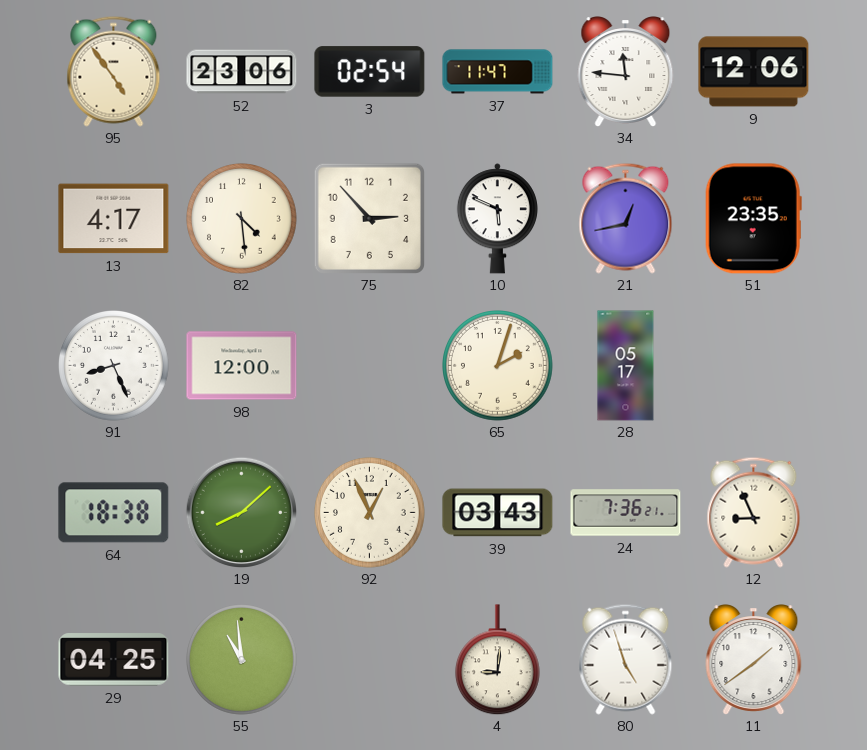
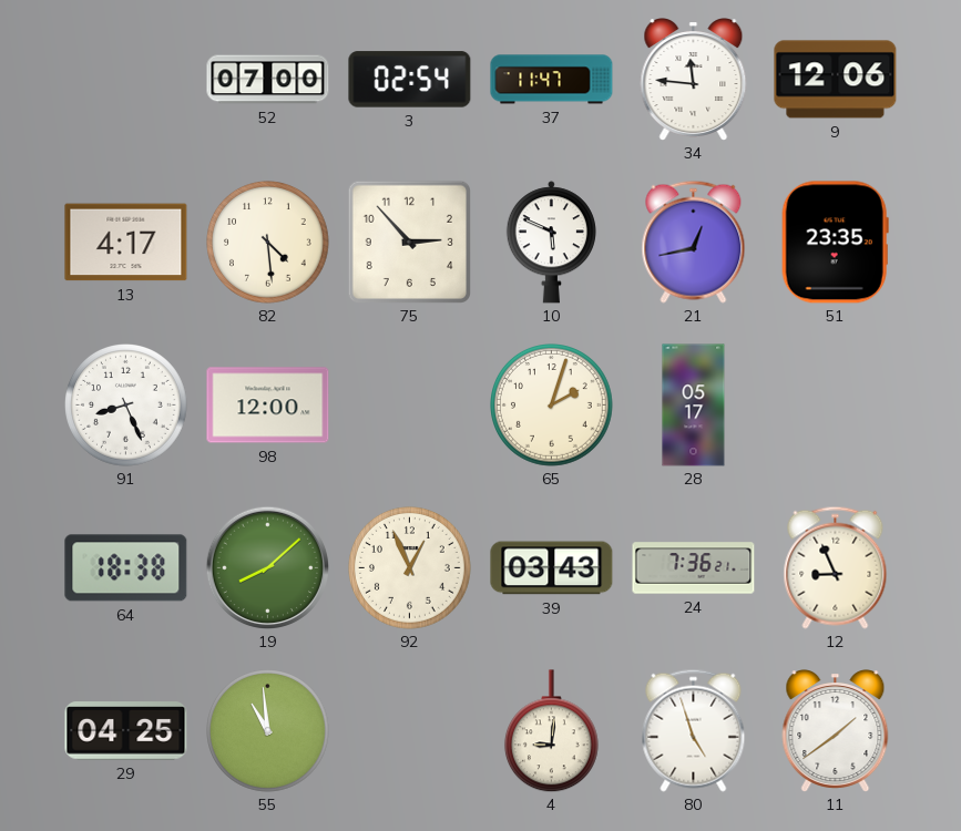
95: 4:54 -> none (114, 71)
52: 23:06 -> 07:00 (268, 80)
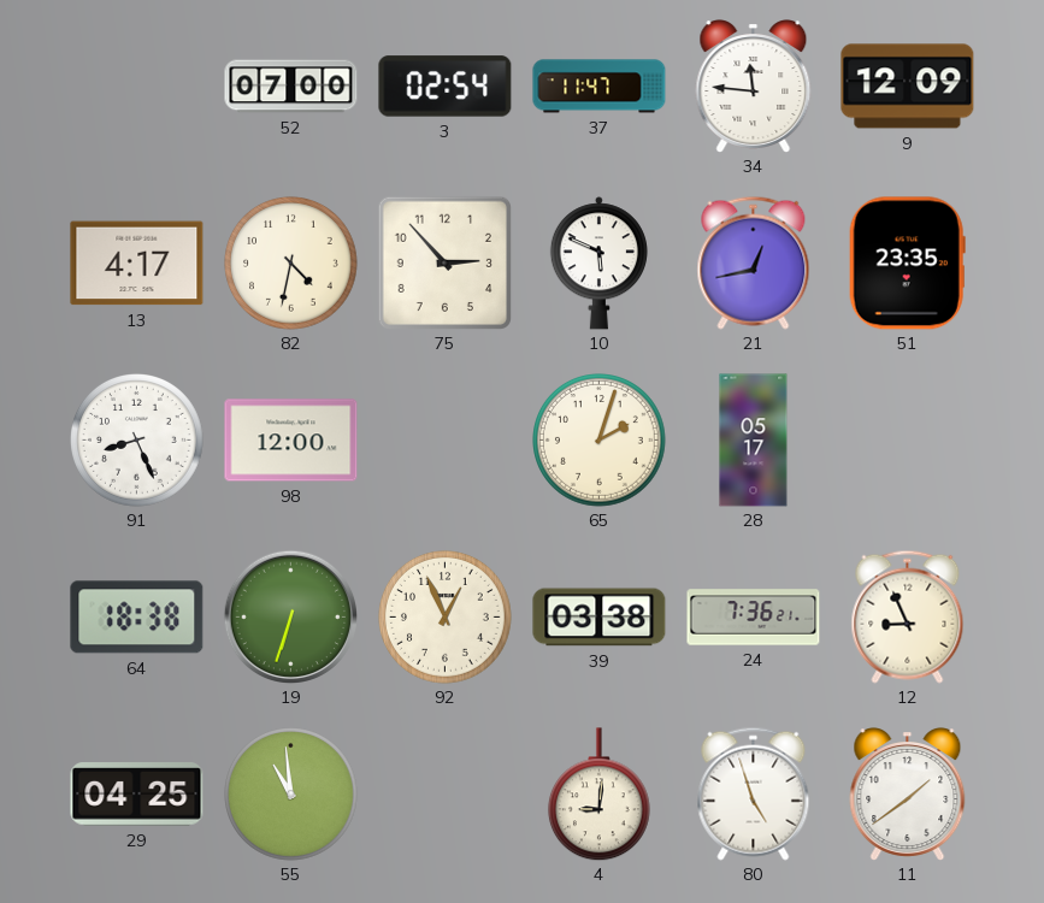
9: 12:06 -> 12:09 (908, 87)
82: 4:29 -> 4:32 (291, 264)
19: 8:08 -> 6:33 (290, 616)
39: 03:43 -> 03:38 (600, 618)
